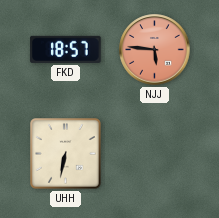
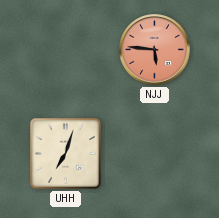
FKD: 18:57 -> none (66, 49)
UHH: 6:32 -> 7:03 (66, 154)
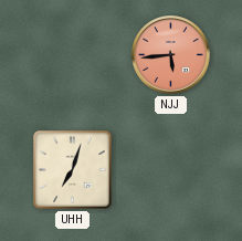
NJJ: 5:46 -> 5:44 (171, 55)
